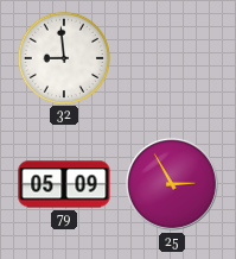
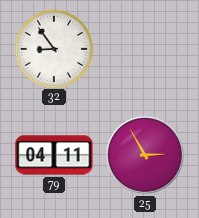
32: 8:59 -> 8:54 (53, 48)
79: 05:09 -> 04:11 (54, 155)
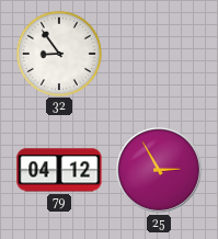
79: 04:11 -> 04:12 (59, 170)
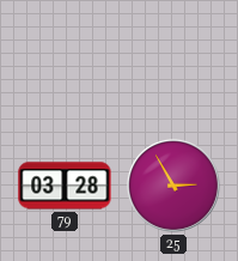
32: 8:54 -> none (58, 53)
79: 04:12 -> 03:28 (65, 186)
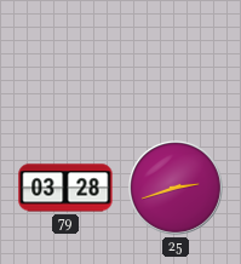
25: 2:55 -> 2:42 (176, 188)
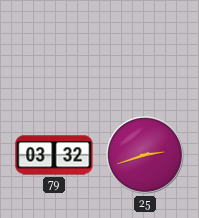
79: 03:28 -> 03:32 (54, 155)
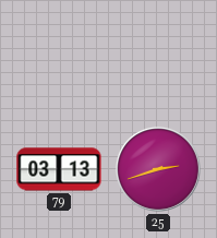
79: 03:32 -> 03:13 (59, 169)
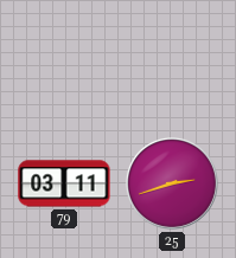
79: 03:13 -> 03:11 (64, 183)
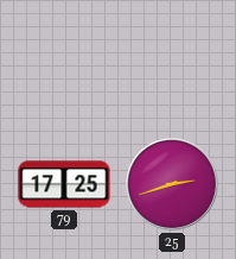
79: 03:11 -> 17:25 (64, 184)
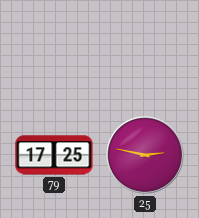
25: 2:42 -> 2:47 (145, 155)
